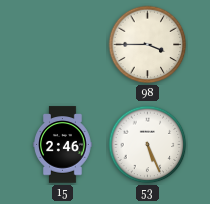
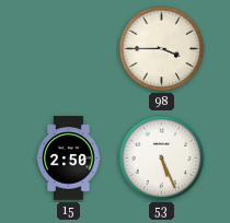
15: 2:46 -> 2:50 (69, 159)
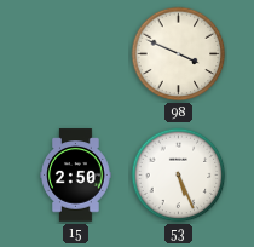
98: 3:45 -> 3:49 (179, 54)
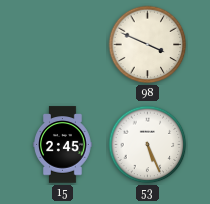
15: 2:50 -> 2:45 (63, 145)
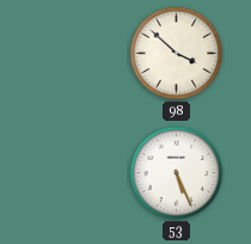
98: 3:49 -> 3:52 (177, 54)
15: 2:45 -> none (63, 145)
